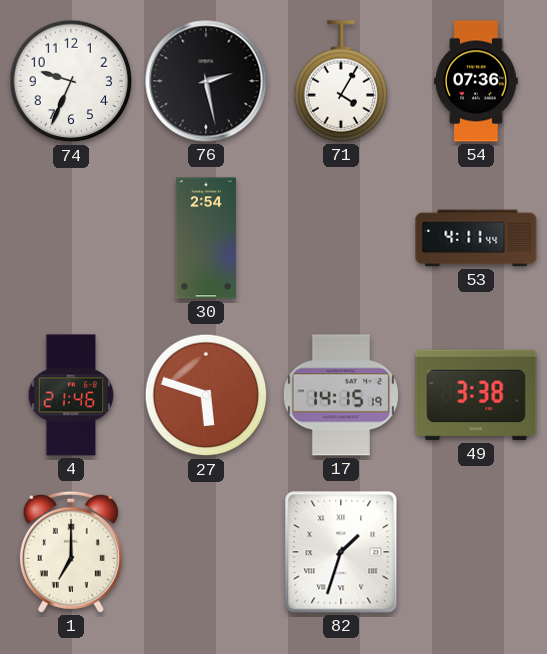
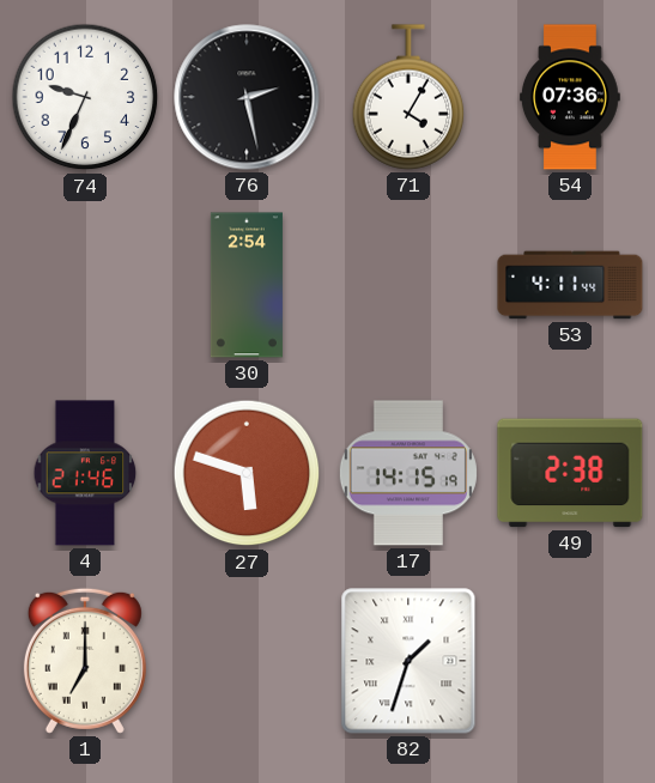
49: 3:38 -> 2:38 (570, 473)
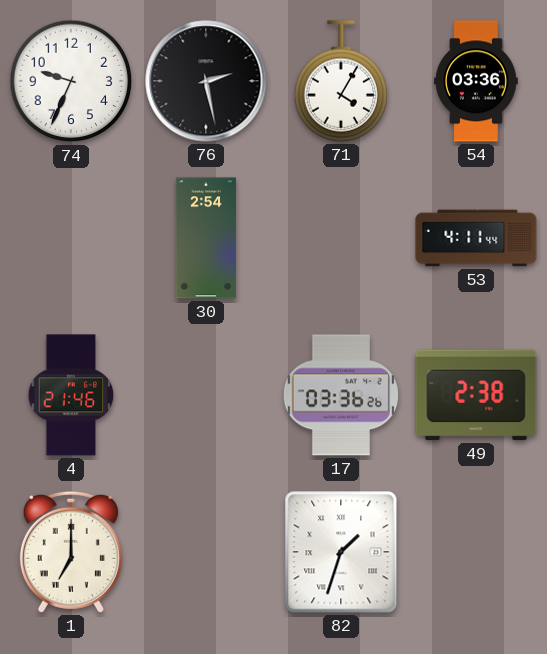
54: 07:36 -> 03:36 (476, 81)
27: 5:48 -> none (247, 473)
17: 14:15 -> 03:36 (341, 395)
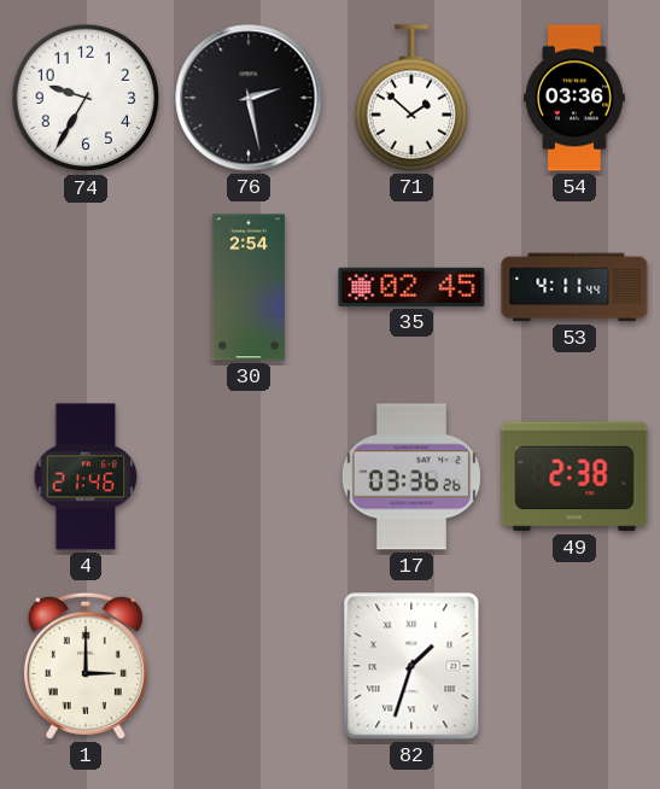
74: 9:34 -> 9:35 (86, 98)
71: 4:05 -> 1:52 (411, 98)
35: none -> 02:45 (411, 287)
1: 7:00 -> 3:00 (86, 666)
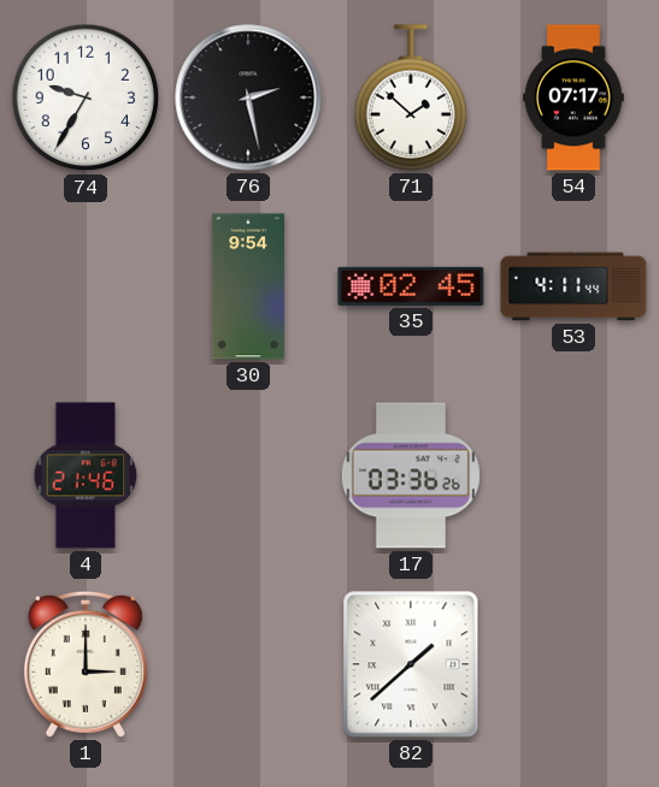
54: 03:36 -> 07:17 (573, 97)
30: 2:54 -> 9:54 (248, 286)
49: 2:38 -> none (574, 477)
82: 1:33 -> 1:38 (411, 664)
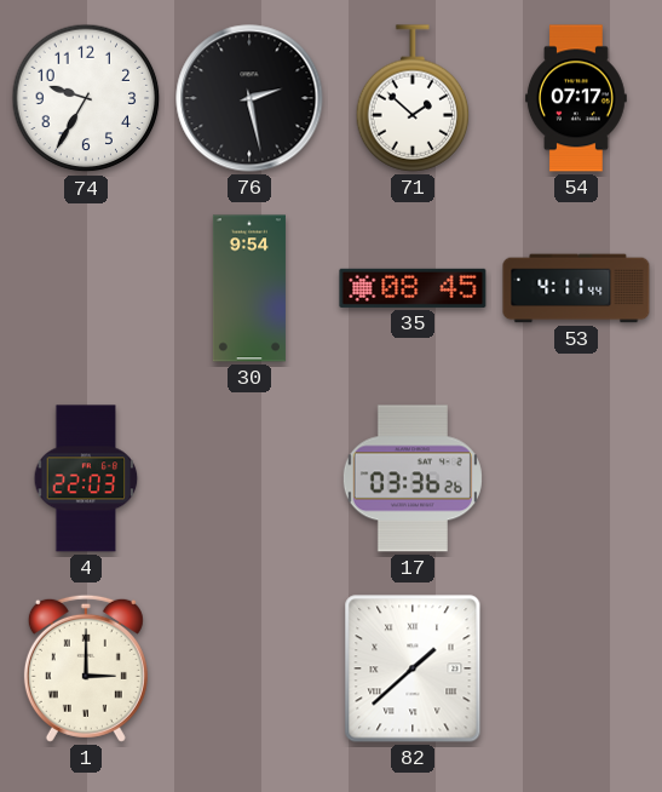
35: 02:45 -> 08:45 (413, 288)
4: 21:46 -> 22:03 (86, 478)
